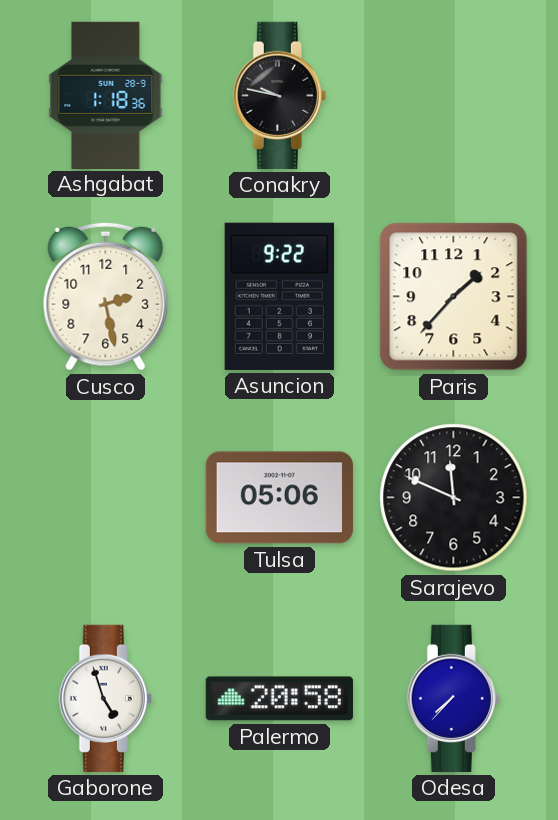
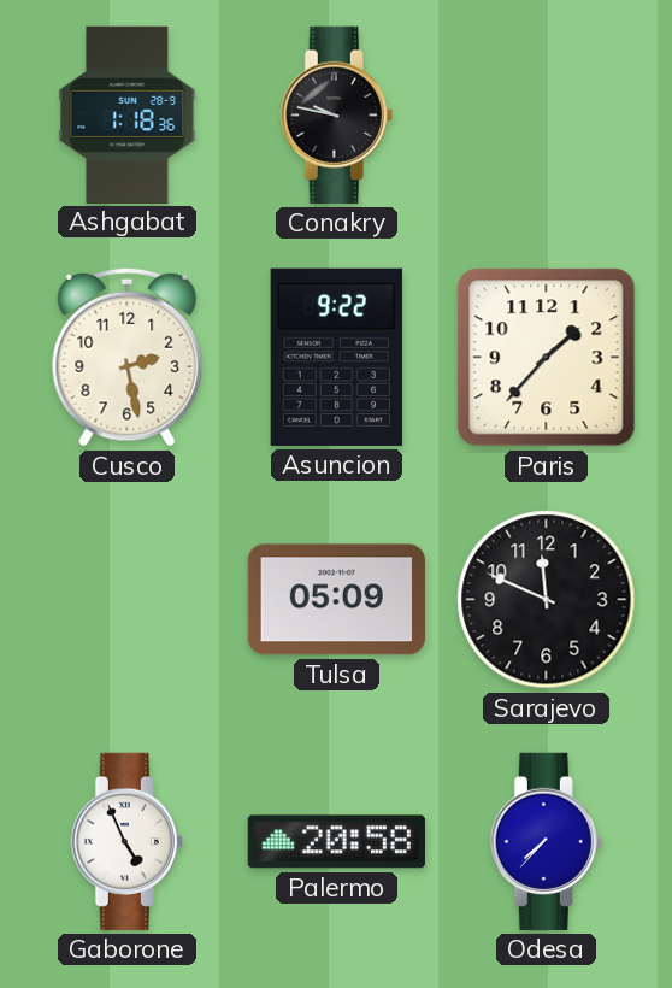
Tulsa: 05:06 -> 05:09 (336, 600)
Gaborone: 4:57 -> 4:56 (126, 841)
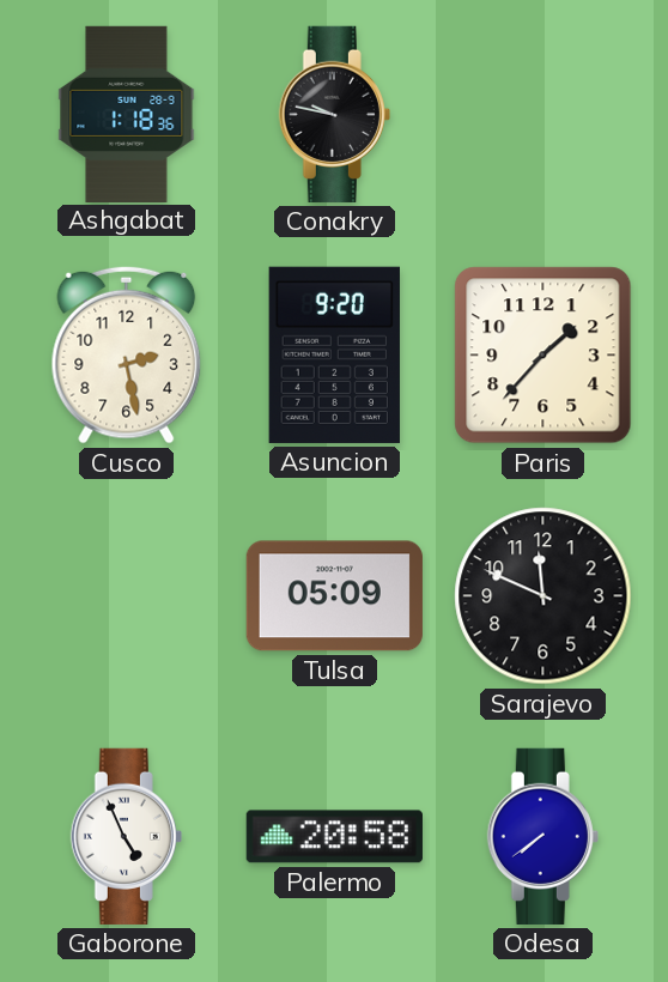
Asuncion: 9:22 -> 9:20 (334, 354)
Odesa: 7:37 -> 7:39 (542, 836)
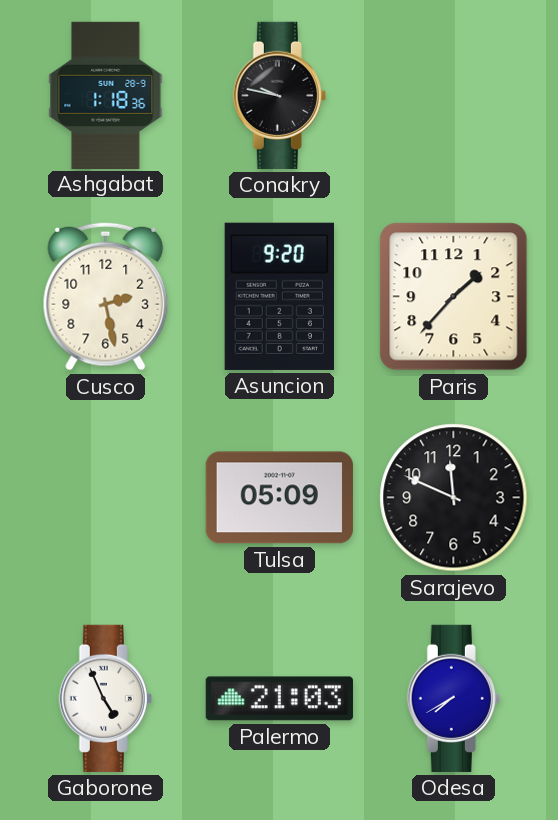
Palermo: 20:58 -> 21:03 (279, 699)
Odesa: 7:39 -> 7:40 (453, 698)
